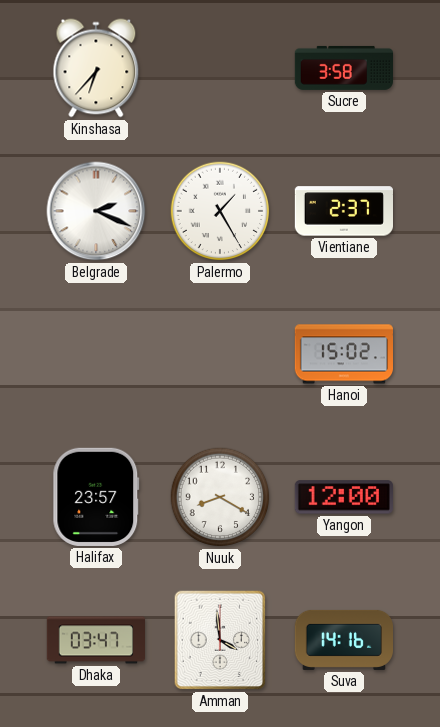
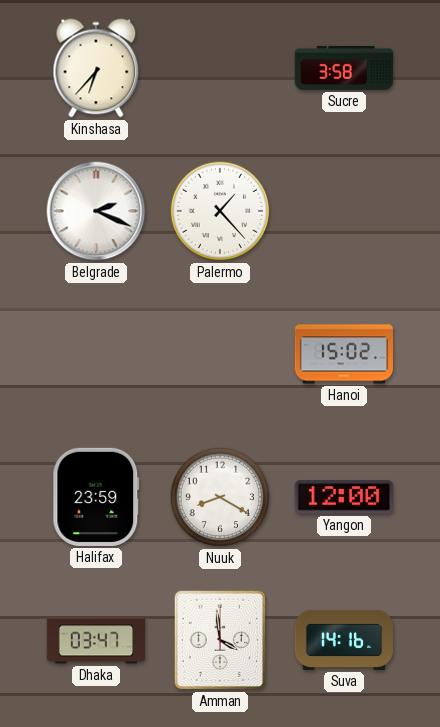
Palermo: 1:25 -> 1:23 (220, 211)
Vientiane: 2:37 -> none (343, 211)
Halifax: 23:57 -> 23:59 (96, 497)
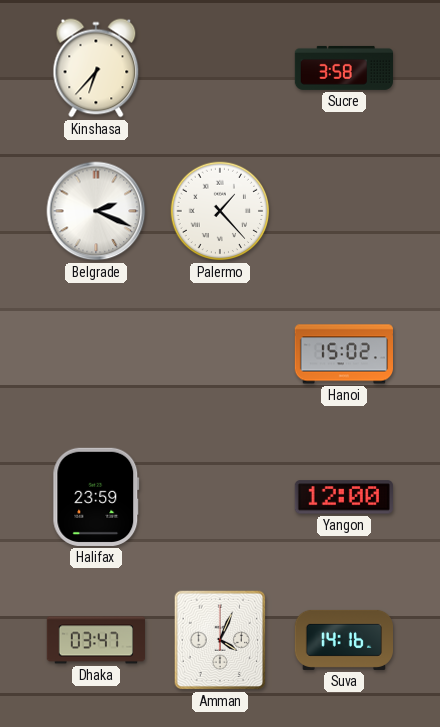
Nuuk: 8:20 -> none (220, 497)
Amman: 3:59 -> 4:04 (220, 640)
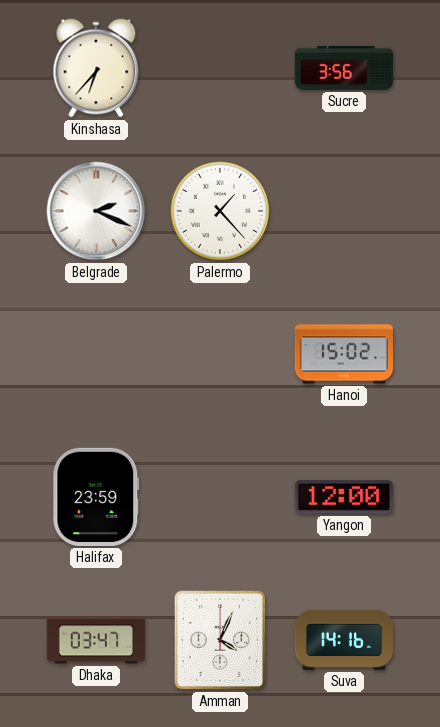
Sucre: 3:58 -> 3:56 (343, 68)
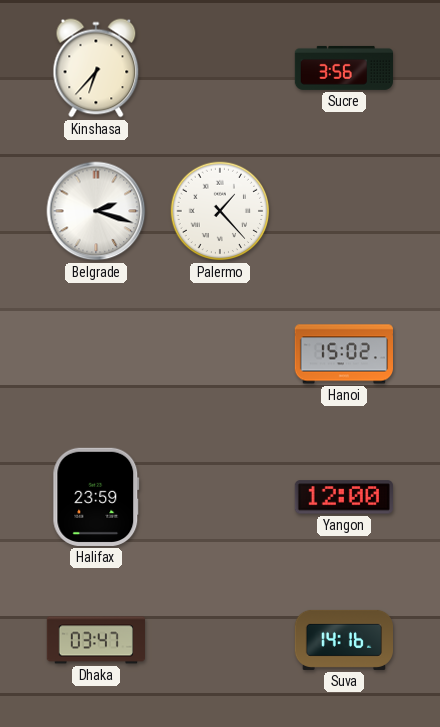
Belgrade: 2:19 -> 2:18 (96, 211)
Amman: 4:04 -> none (220, 640)
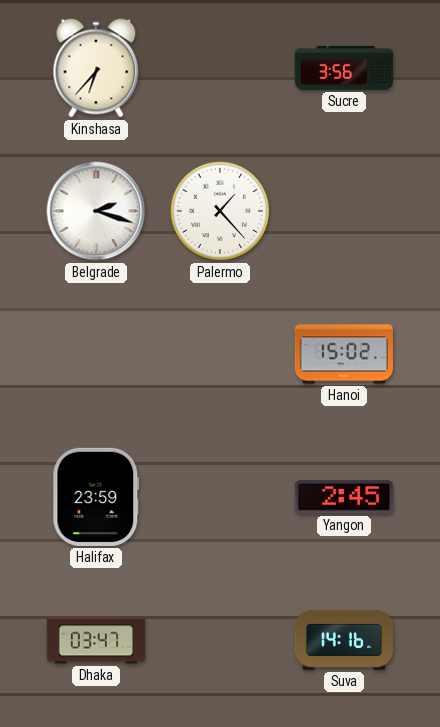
Yangon: 12:00 -> 2:45 (344, 497)
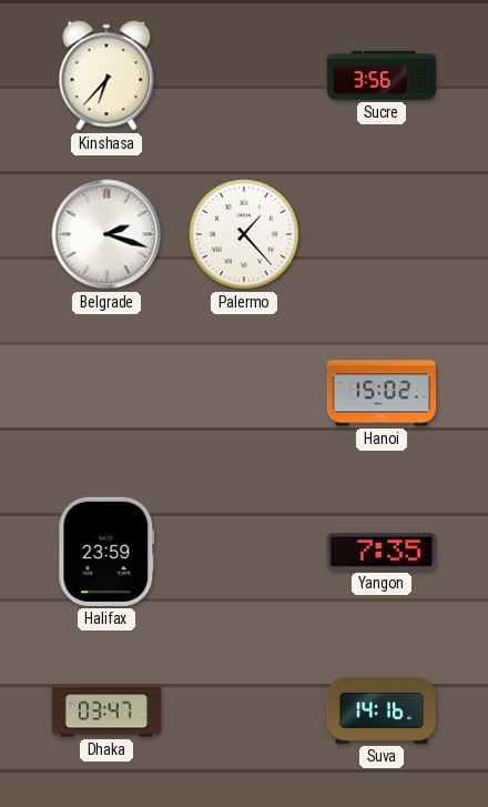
Yangon: 2:45 -> 7:35 (382, 552)
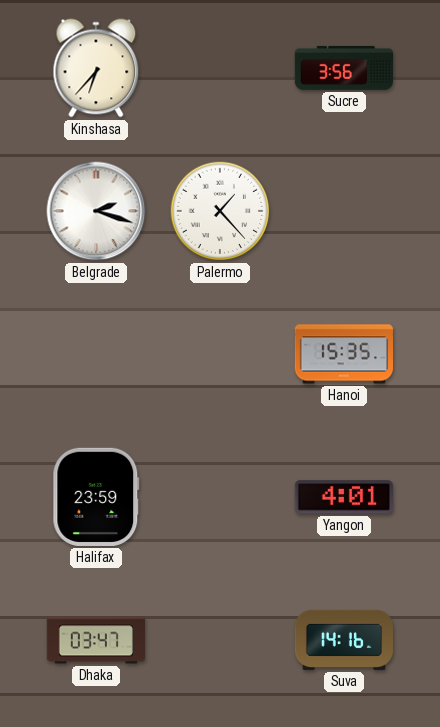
Hanoi: 15:02 -> 15:35 (343, 354)
Yangon: 7:35 -> 4:01 (344, 497)
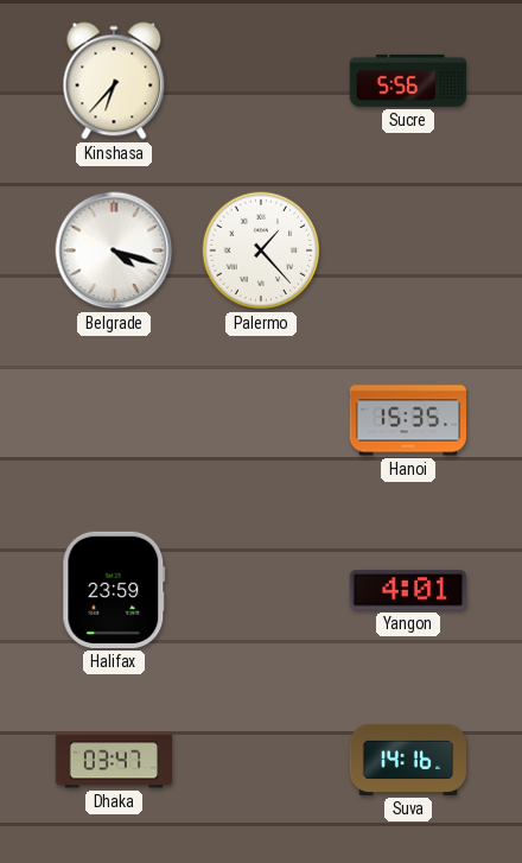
Sucre: 3:56 -> 5:56 (407, 81)
Belgrade: 2:18 -> 4:18 (114, 250)
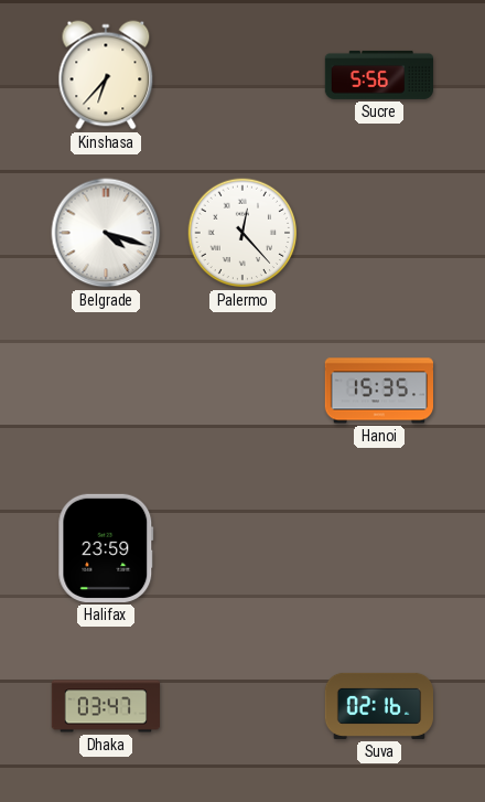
Palermo: 1:23 -> 12:23 (242, 233)
Yangon: 4:01 -> none (408, 590)
Suva: 14:16 -> 02:16 (378, 706)
